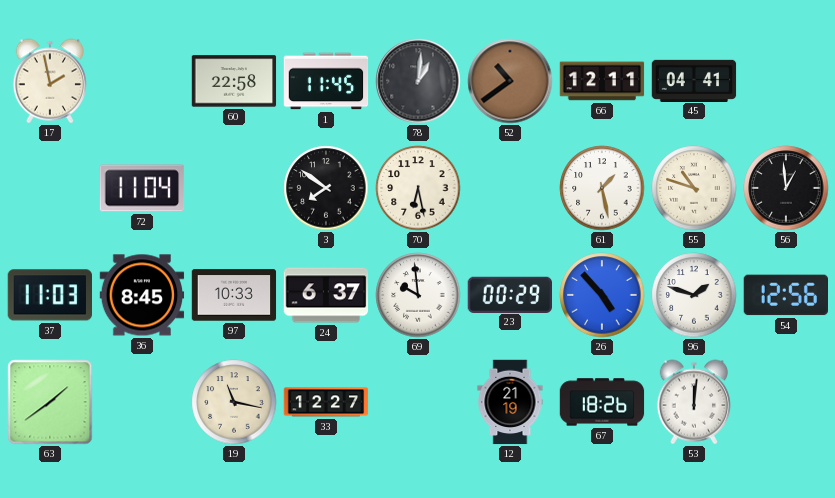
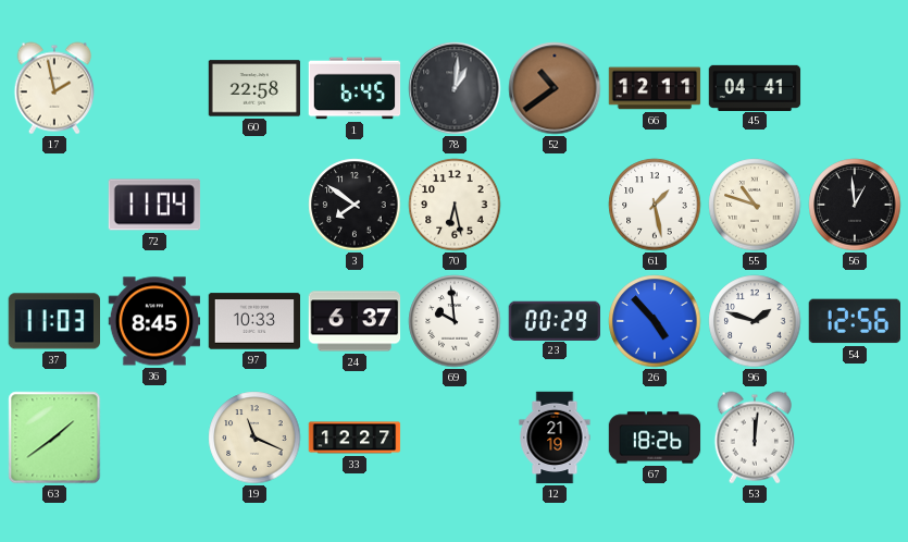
1: 11:45 -> 6:45 (355, 88)
19: 11:17 -> 11:19 (254, 438)
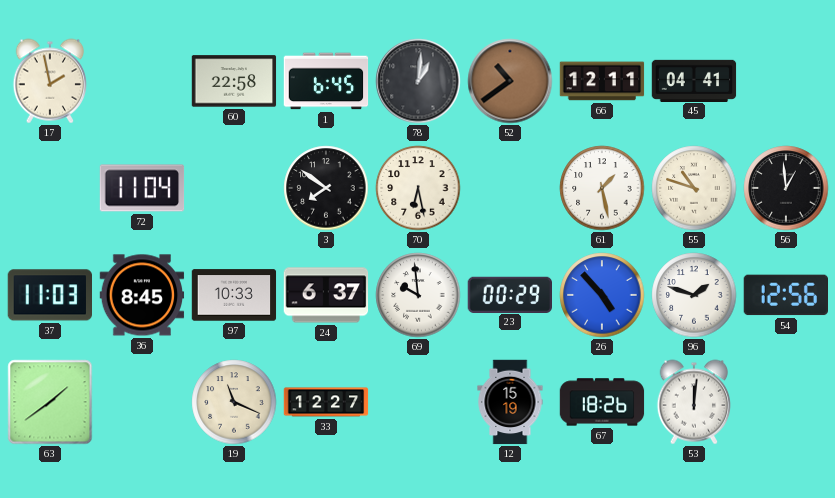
12: 21:19 -> 15:19 (510, 402)
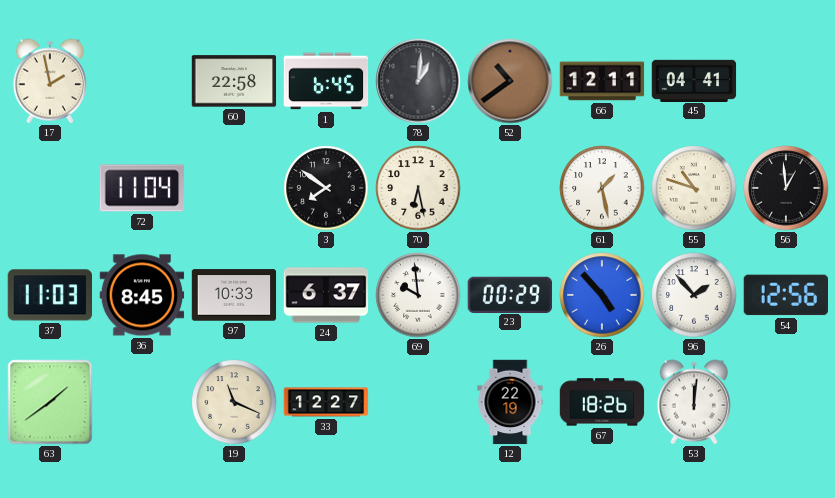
96: 1:48 -> 1:53 (694, 295)
12: 15:19 -> 22:19 (510, 402)
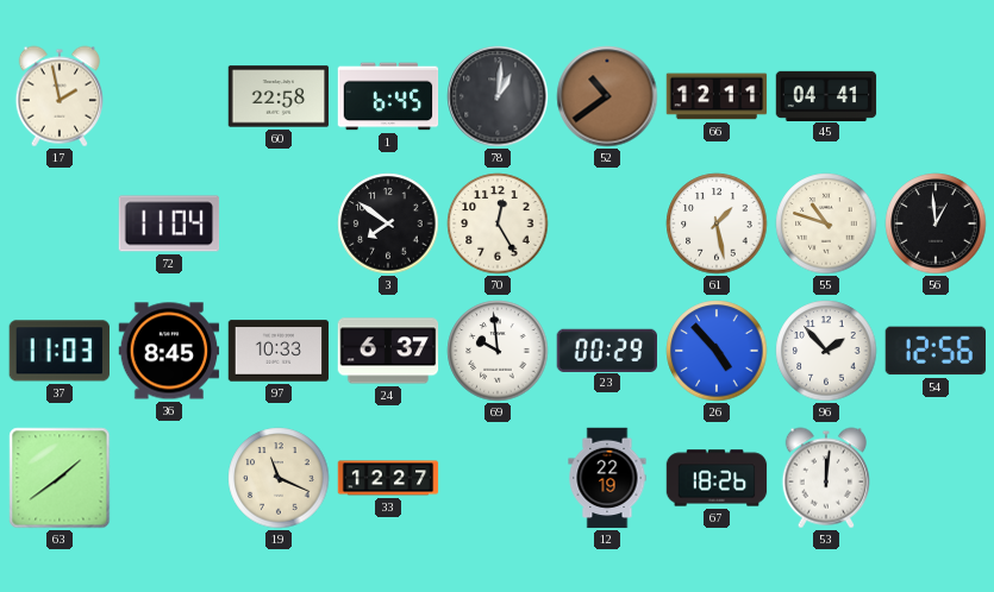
70: 6:28 -> 12:25 (498, 223)
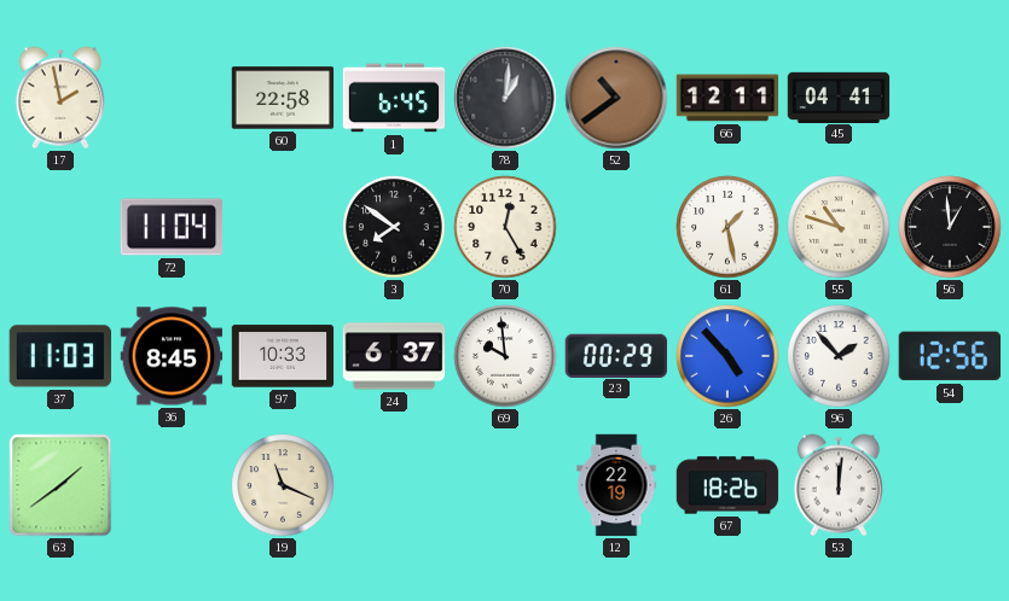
33: 12:27 -> none (388, 478)
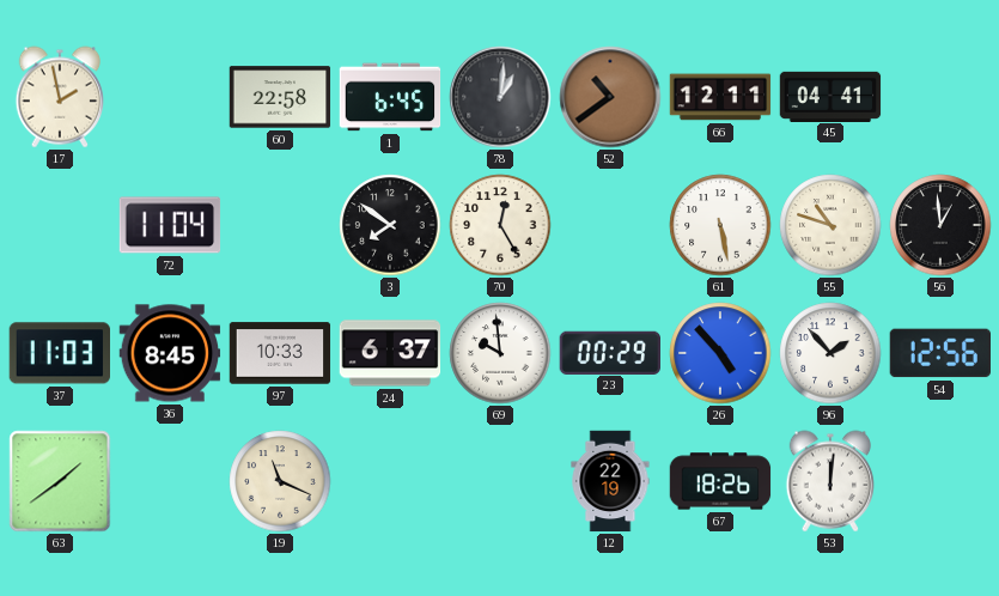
61: 1:28 -> 5:28 (720, 225)
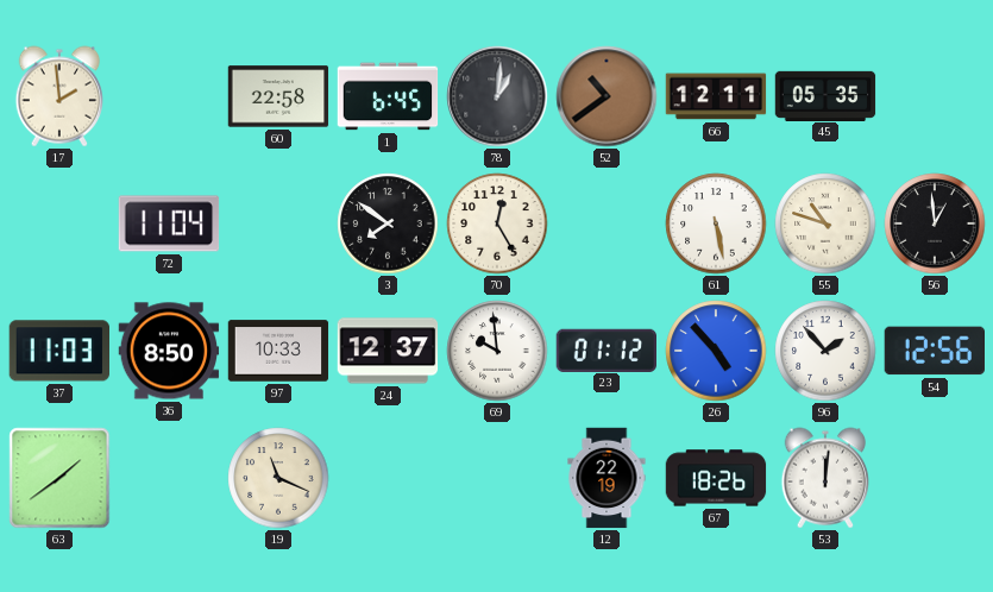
17: 1:58 -> 1:59 (59, 96)
45: 04:41 -> 05:35 (825, 95)
36: 8:45 -> 8:50 (169, 351)
24: 6:37 -> 12:37 (388, 351)
23: 00:29 -> 01:12 (605, 349)
